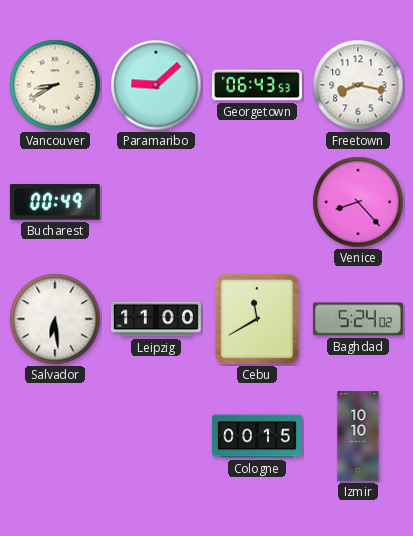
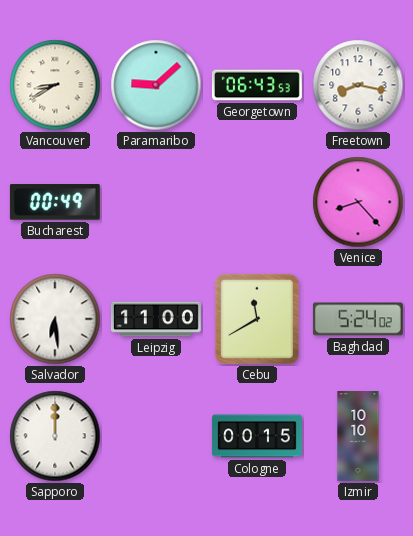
Sapporo: none -> 12:00 (55, 436)
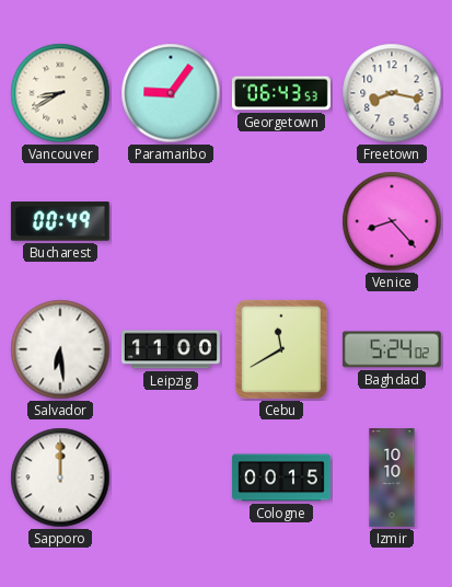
Paramaribo: 9:08 -> 9:06 (171, 93)
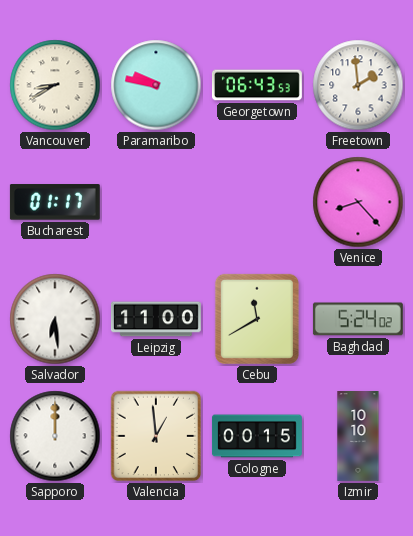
Paramaribo: 9:06 -> 9:47 (156, 85)
Freetown: 8:17 -> 1:59 (358, 85)
Bucharest: 00:49 -> 01:17 (55, 202)
Valencia: none -> 12:59 (156, 436)
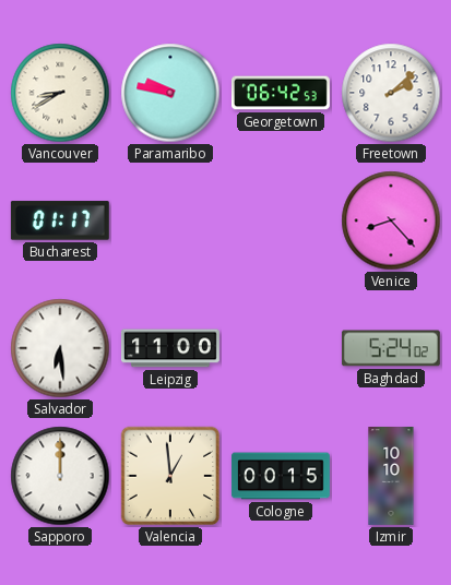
Georgetown: 06:43 -> 06:42 (282, 93)
Freetown: 1:59 -> 2:08 (391, 93)
Cebu: 11:40 -> none (257, 319)
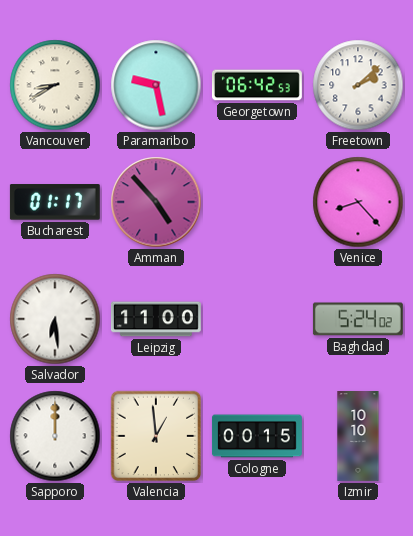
Paramaribo: 9:47 -> 9:28 (156, 85)
Amman: none -> 4:53 (156, 202)
